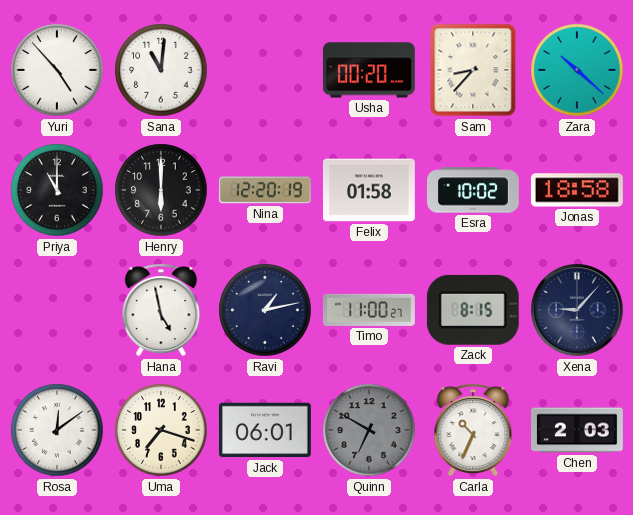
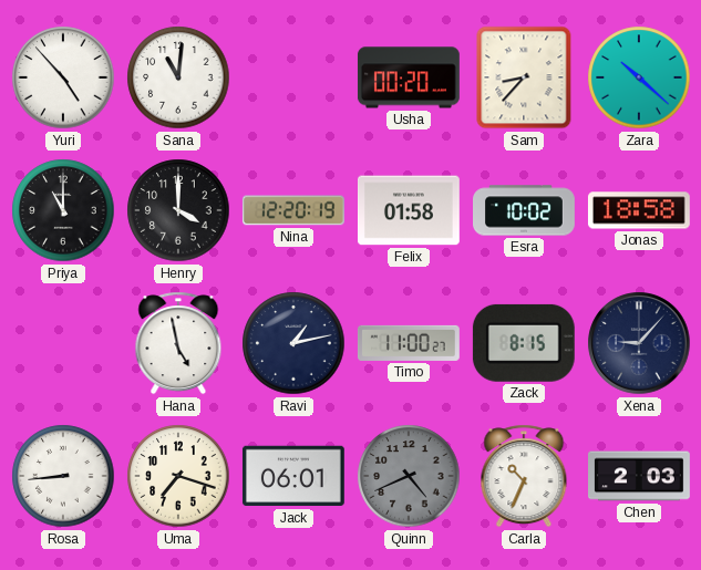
Henry: 6:00 -> 4:00 (178, 210)
Rosa: 12:09 -> 8:44 (63, 476)
Quinn: 6:50 -> 4:41 (409, 476)
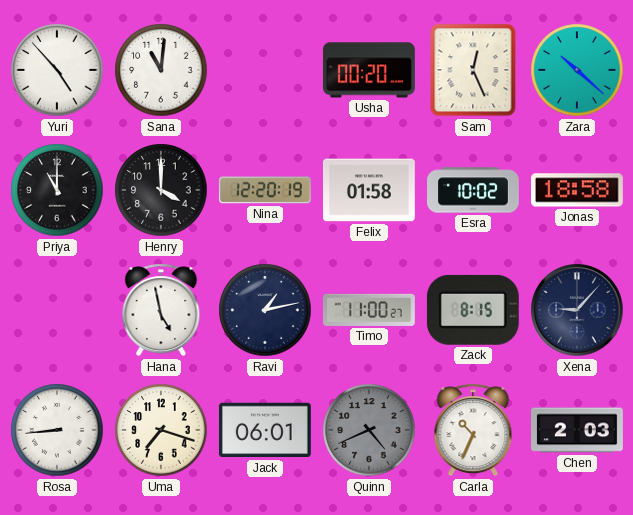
Sam: 8:37 -> 12:26 (473, 70)
